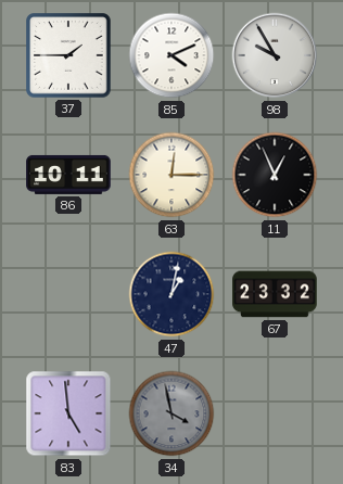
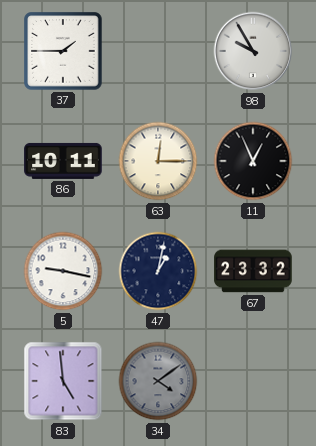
85: 4:11 -> none (171, 55)
5: none -> 9:17 (63, 271)
34: 3:58 -> 4:09 (158, 381)
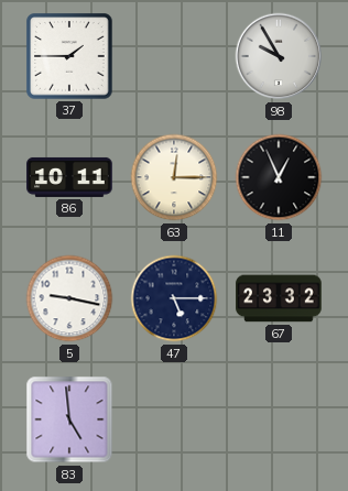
47: 1:02 -> 5:15 (174, 298)
34: 4:09 -> none (158, 381)
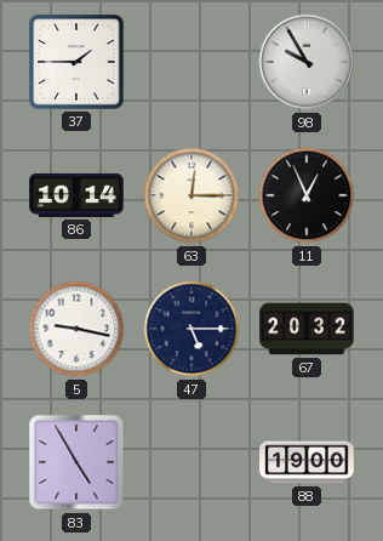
86: 10:11 -> 10:14 (76, 195)
67: 23:32 -> 20:32 (307, 329)
83: 4:59 -> 4:55 (76, 462)
88: none -> 19:00 (307, 462)
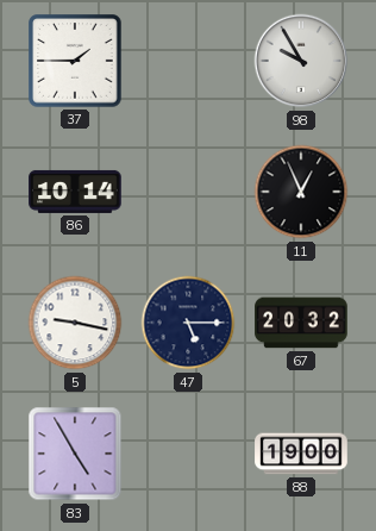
63: 12:15 -> none (191, 195)
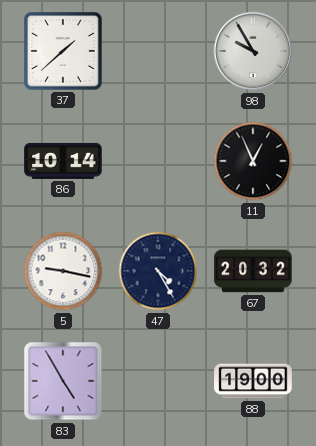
37: 1:45 -> 1:38 (63, 51)
47: 5:15 -> 4:25 (158, 271)
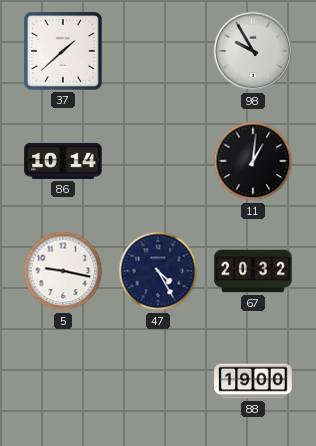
11: 12:56 -> 1:01 (253, 161)
83: 4:55 -> none (63, 381)
